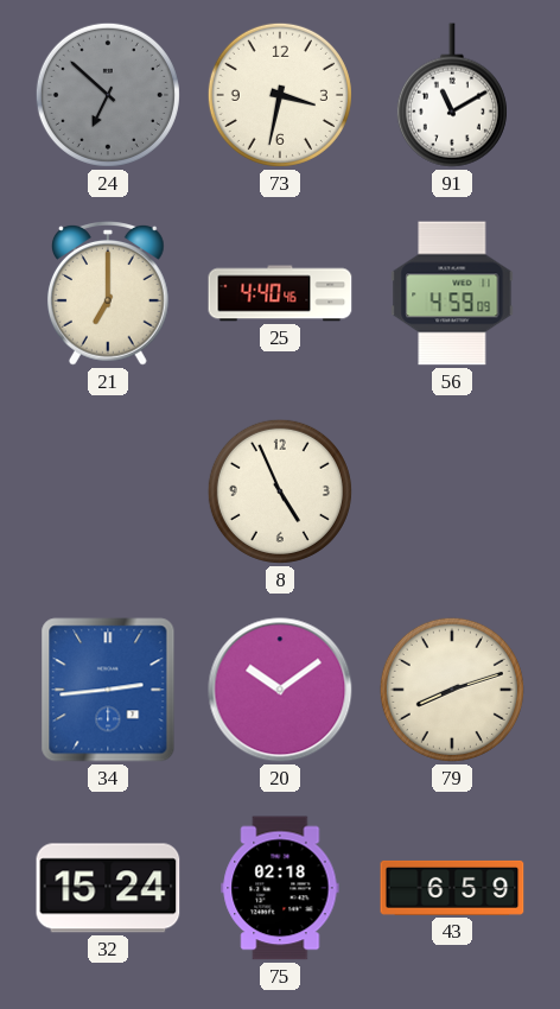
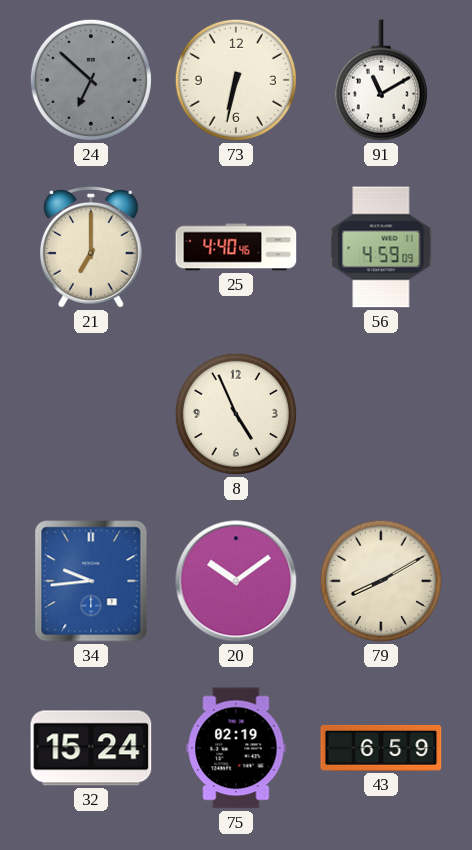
73: 3:32 -> 6:32 (236, 80)
34: 2:44 -> 9:44 (91, 581)
79: 8:12 -> 8:10 (381, 581)
75: 02:18 -> 02:19 (236, 748)
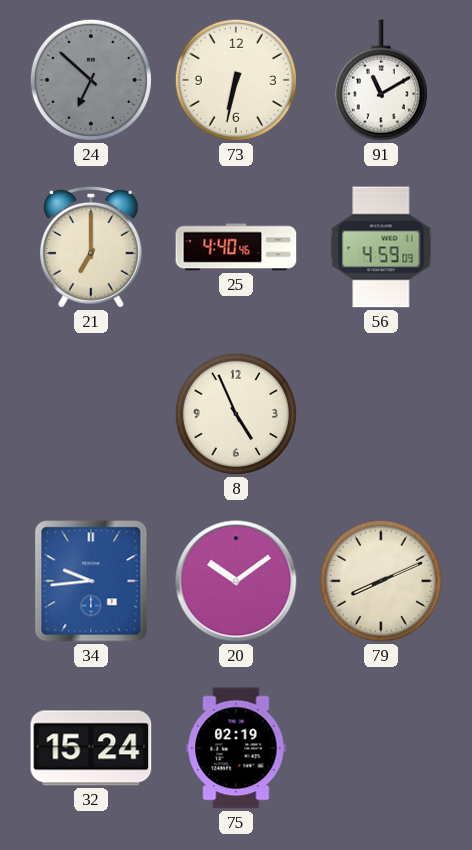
79: 8:10 -> 8:11 (381, 581)
43: 6:59 -> none (381, 748)
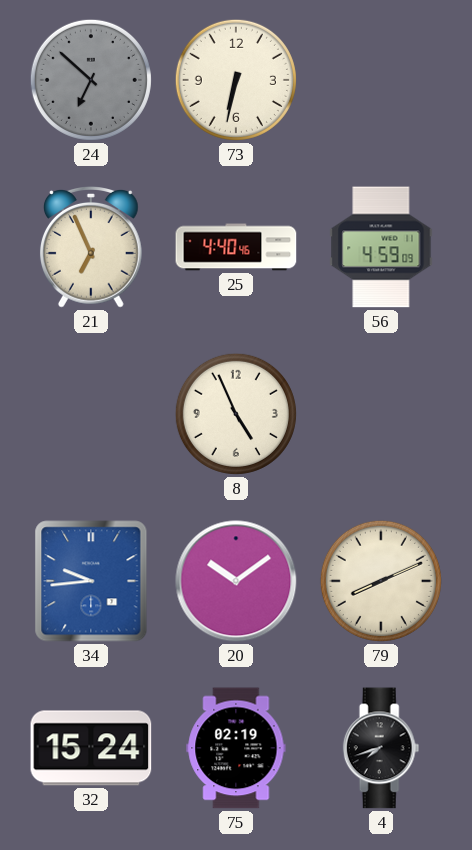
91: 11:10 -> none (381, 80)
21: 7:00 -> 6:56 (91, 248)
4: none -> 7:42 (381, 748)
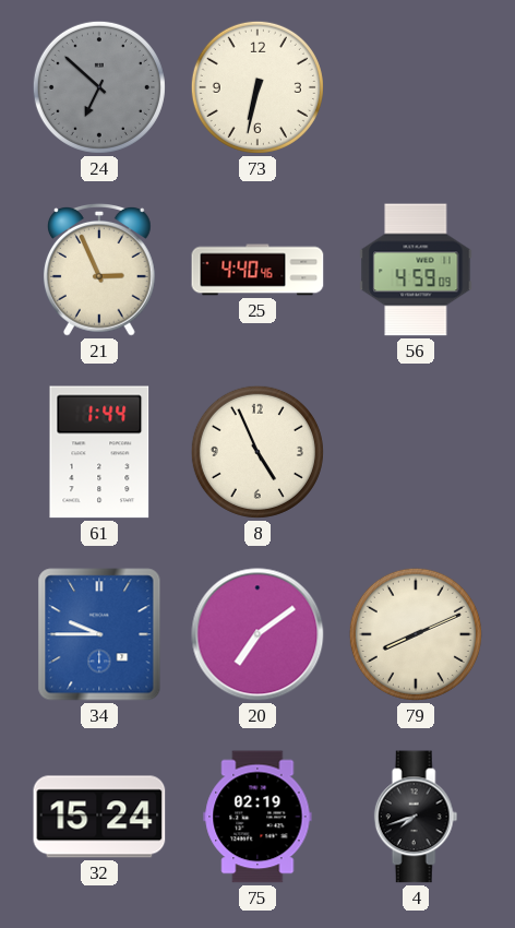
21: 6:56 -> 2:56 (99, 271)
61: none -> 1:44 (99, 452)
34: 9:44 -> 9:45 (99, 634)
20: 10:09 -> 7:09 (257, 634)
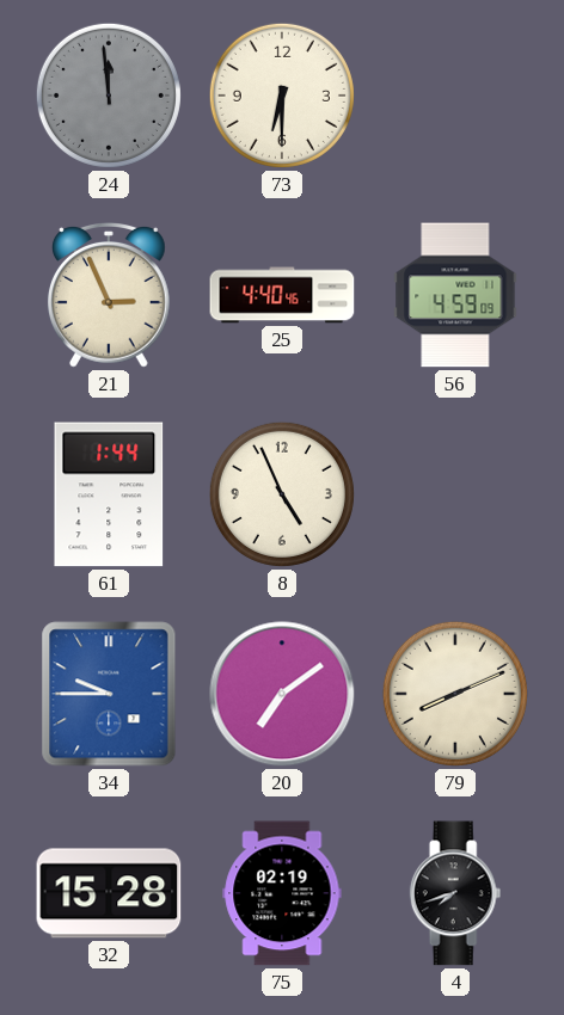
24: 6:52 -> 11:59 (109, 96)
73: 6:32 -> 6:30 (282, 96)
32: 15:24 -> 15:28 (109, 893)
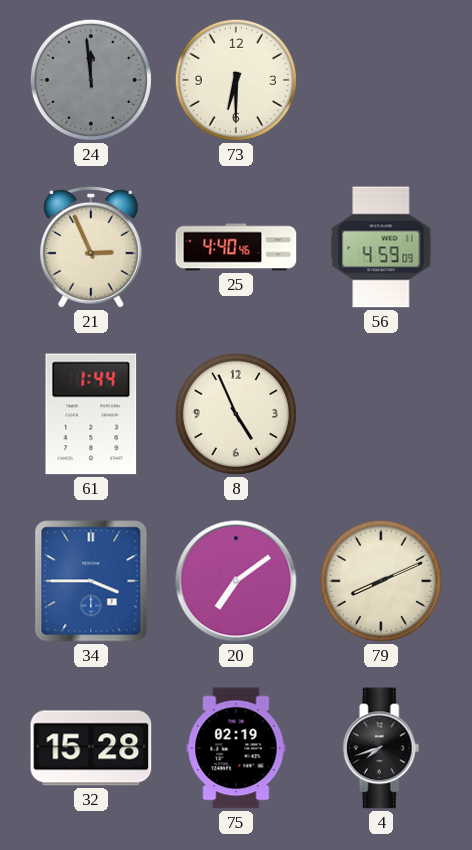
34: 9:45 -> 3:45 (91, 581)
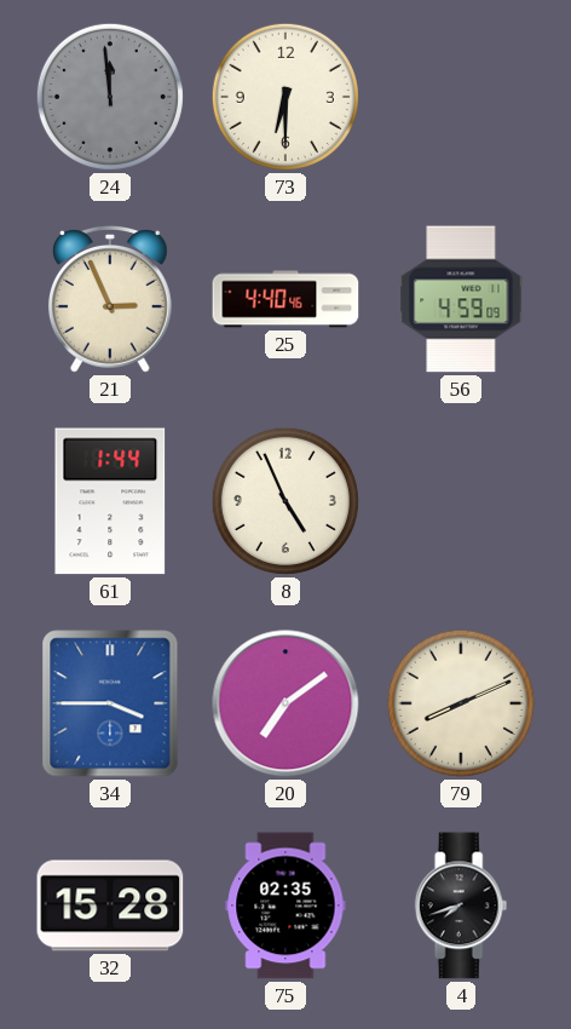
75: 02:19 -> 02:35 (285, 906)
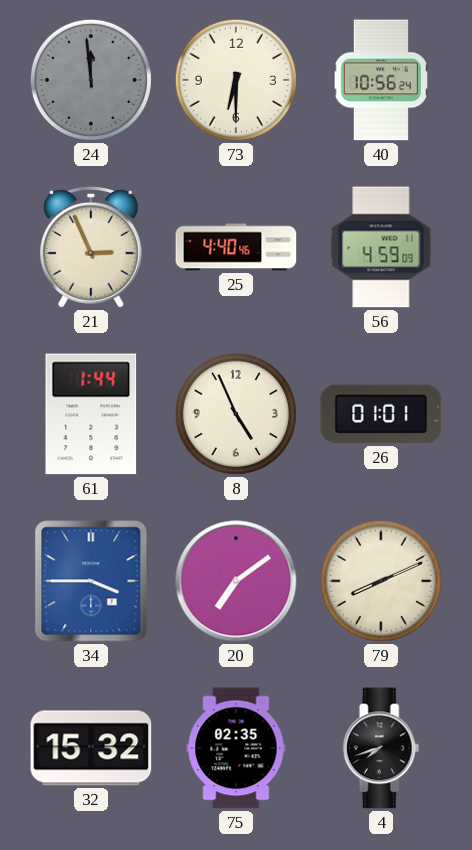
40: none -> 10:56 (381, 80)
26: none -> 01:01 (381, 414)
32: 15:28 -> 15:32 (91, 748)
